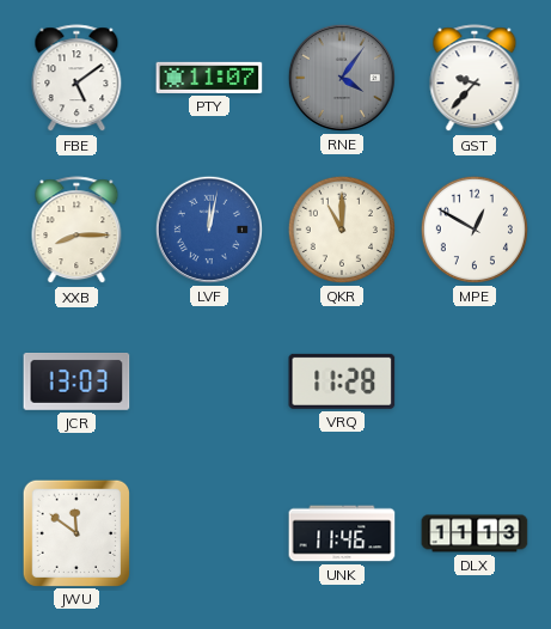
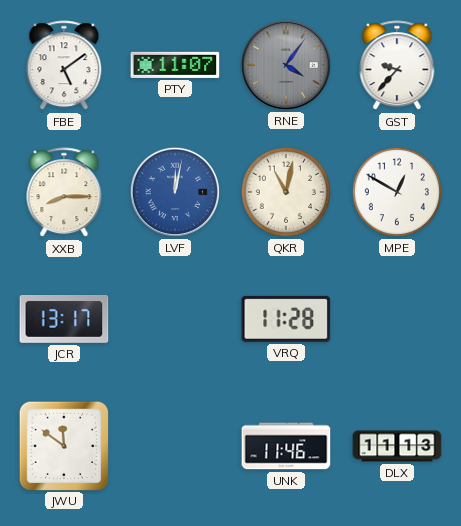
QKR: 11:00 -> 11:02 (286, 192)
JCR: 13:03 -> 13:17 (64, 320)
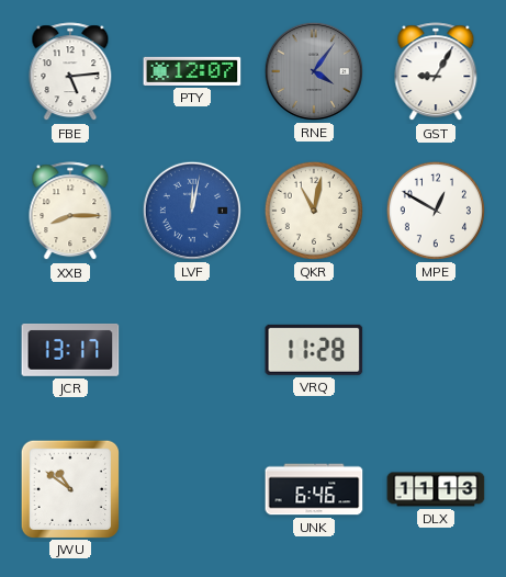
FBE: 5:09 -> 5:14 (70, 72)
PTY: 11:07 -> 12:07 (192, 71)
GST: 9:37 -> 9:05 (436, 72)
JWU: 11:51 -> 10:51 (69, 488)
UNK: 11:46 -> 6:46 (314, 489)
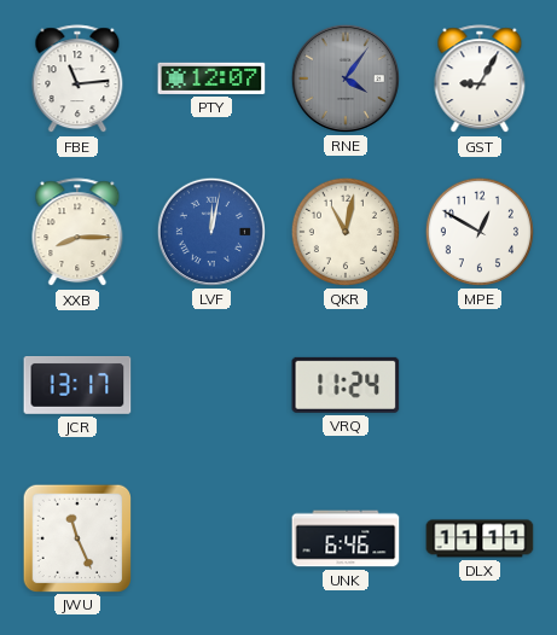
FBE: 5:14 -> 11:14 (77, 80)
VRQ: 11:28 -> 11:24 (346, 385)
JWU: 10:51 -> 11:26 (76, 537)
DLX: 11:13 -> 11:11 (480, 538)
